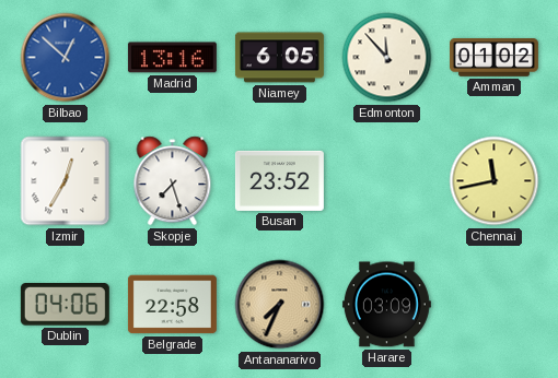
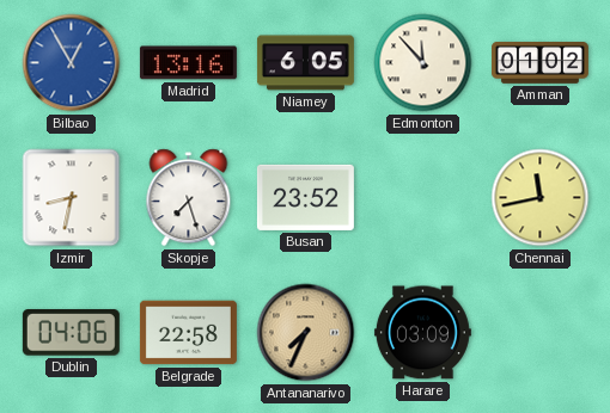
Bilbao: 12:52 -> 12:55 (72, 63)
Izmir: 12:35 -> 8:32 (72, 198)
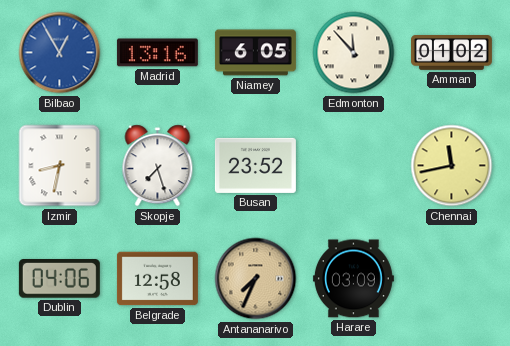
Belgrade: 22:58 -> 12:58 (157, 279)
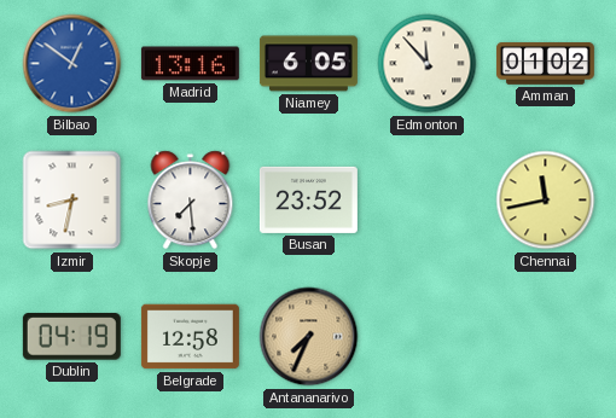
Bilbao: 12:55 -> 12:51 (72, 64)
Skopje: 7:27 -> 7:29 (191, 201)
Dublin: 04:06 -> 04:19 (71, 337)
Harare: 03:09 -> none (353, 279)
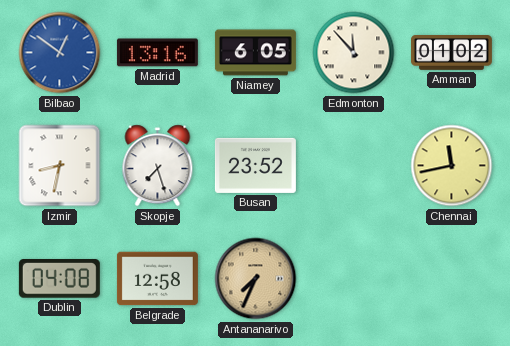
Skopje: 7:29 -> 7:27 (158, 166)
Dublin: 04:19 -> 04:08 (59, 279)
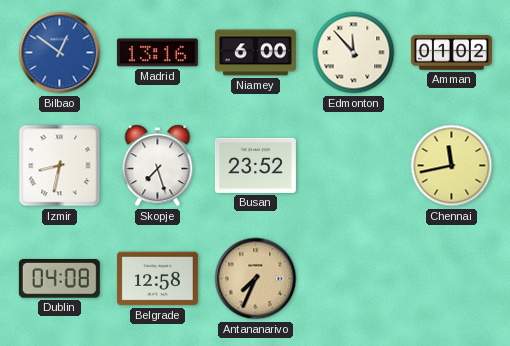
Niamey: 6:05 -> 6:00 (255, 53)
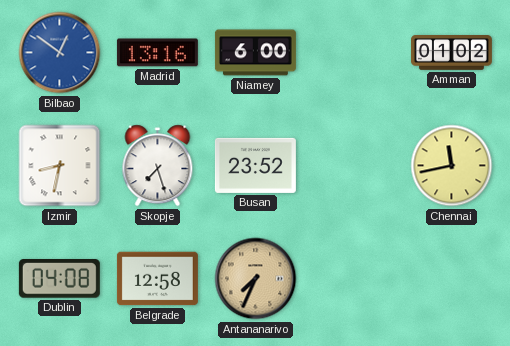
Edmonton: 11:53 -> none (354, 53)
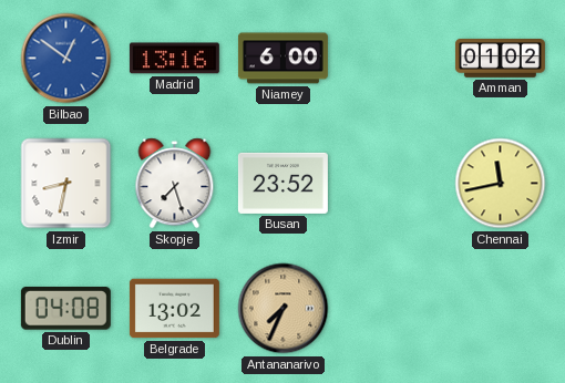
Belgrade: 12:58 -> 13:02 (174, 309)
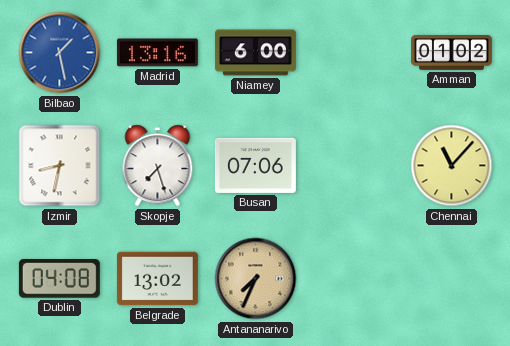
Bilbao: 12:51 -> 1:28 (60, 53)
Busan: 23:52 -> 07:06 (255, 165)
Chennai: 11:43 -> 11:07 (452, 166)
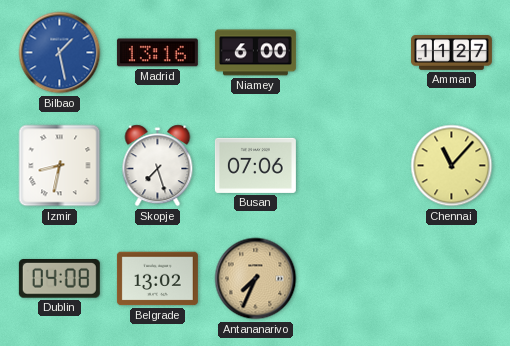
Amman: 01:02 -> 11:27 (451, 53)
